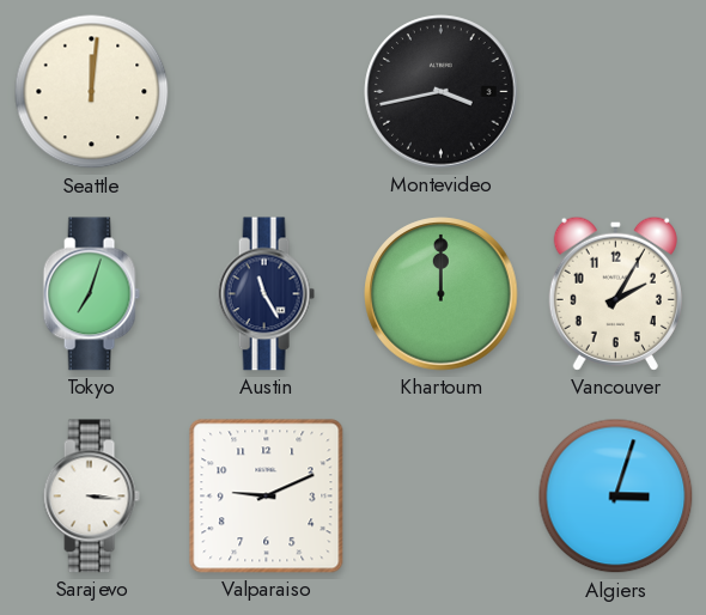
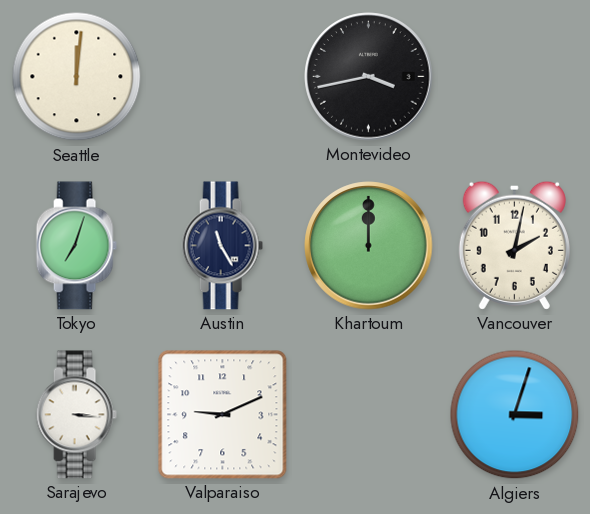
Vancouver: 2:05 -> 2:02 (514, 245)
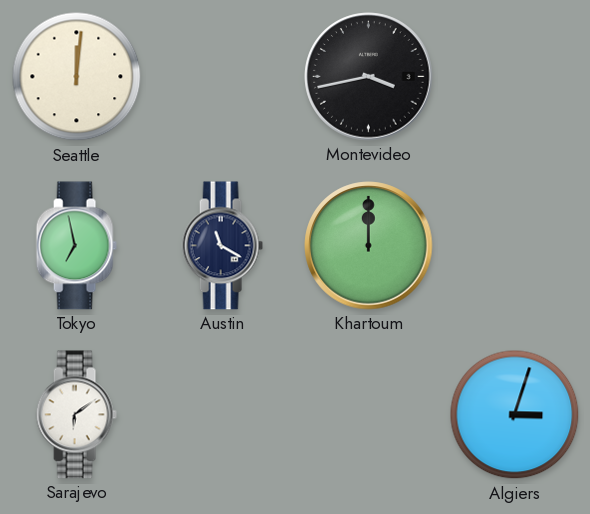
Tokyo: 7:03 -> 6:58 (76, 246)
Austin: 11:25 -> 11:20 (222, 246)
Vancouver: 2:02 -> none (514, 245)
Sarajevo: 3:16 -> 6:09 (76, 415)
Valparaiso: 9:11 -> none (223, 415)
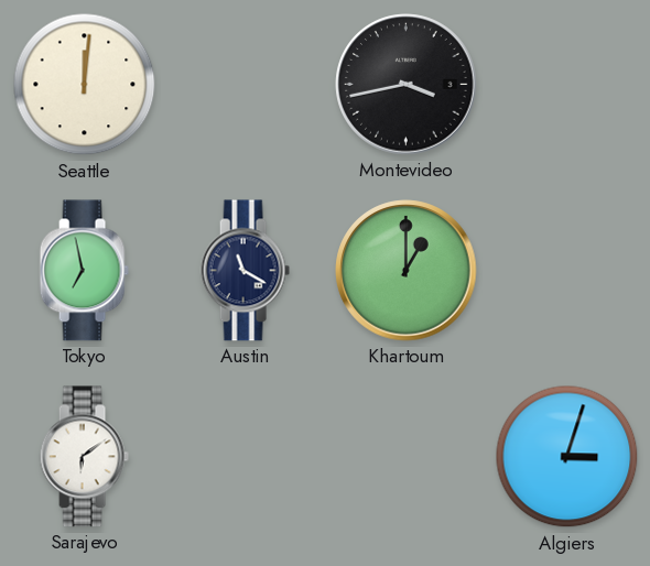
Khartoum: 12:00 -> 1:00 (407, 271)
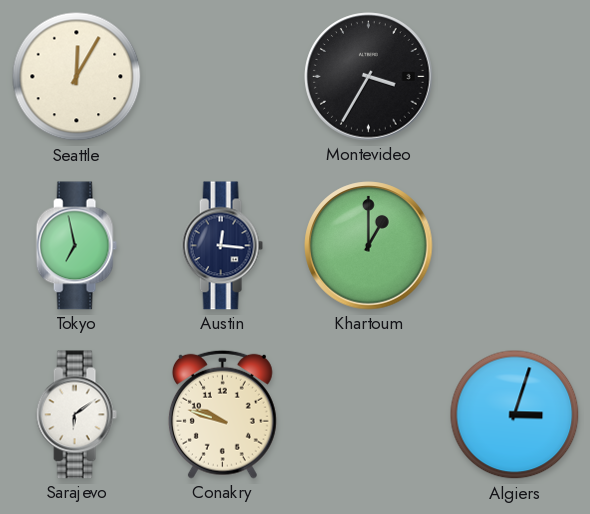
Seattle: 12:01 -> 12:05 (77, 77)
Montevideo: 3:43 -> 3:35 (369, 77)
Austin: 11:20 -> 12:16 (222, 246)
Conakry: none -> 9:48 (222, 414)
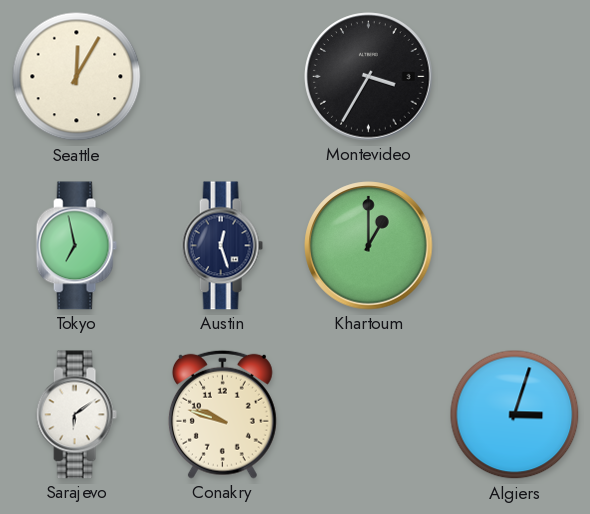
Austin: 12:16 -> 12:27 (222, 246)
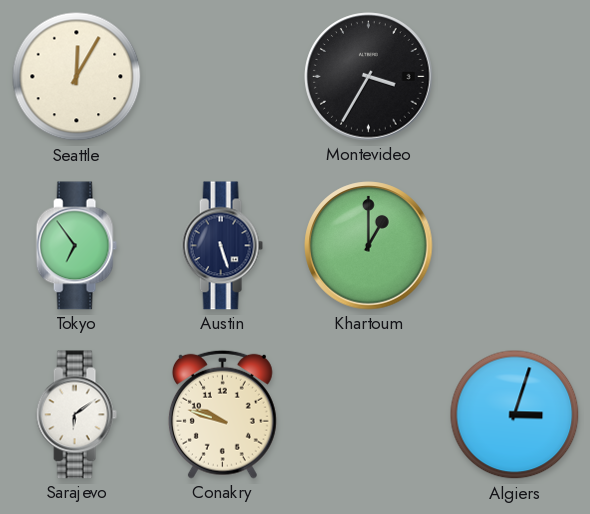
Tokyo: 6:58 -> 6:54 (76, 246)
Austin: 12:27 -> 5:27 (222, 246)
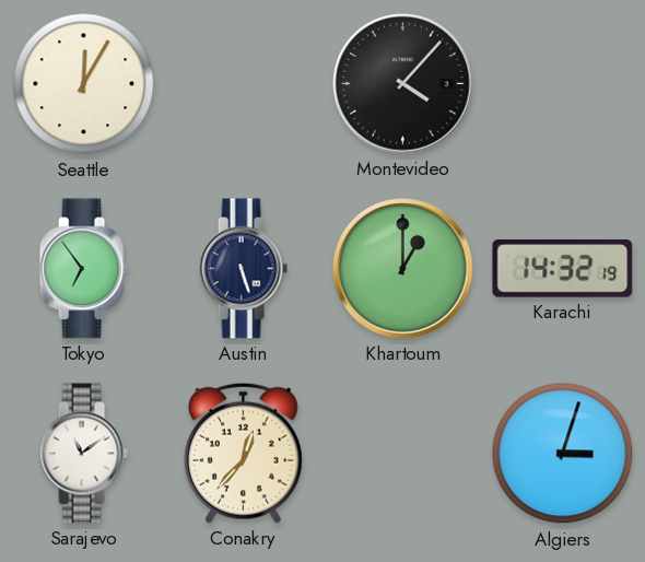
Montevideo: 3:35 -> 4:07 (403, 84)
Karachi: none -> 14:32 (563, 269)
Sarajevo: 6:09 -> 11:09 (83, 454)
Conakry: 9:48 -> 12:37 (243, 453)
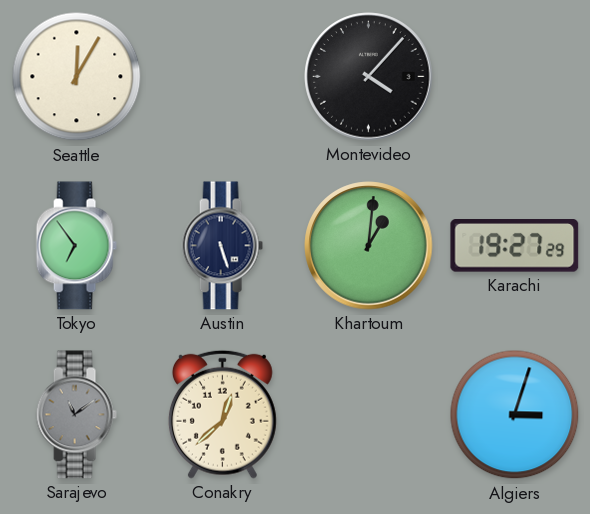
Khartoum: 1:00 -> 1:01 (369, 246)
Karachi: 14:32 -> 19:27 (515, 246)
Sarajevo dial: white -> grey (76, 415)
Conakry: 12:37 -> 12:38 (222, 414)
